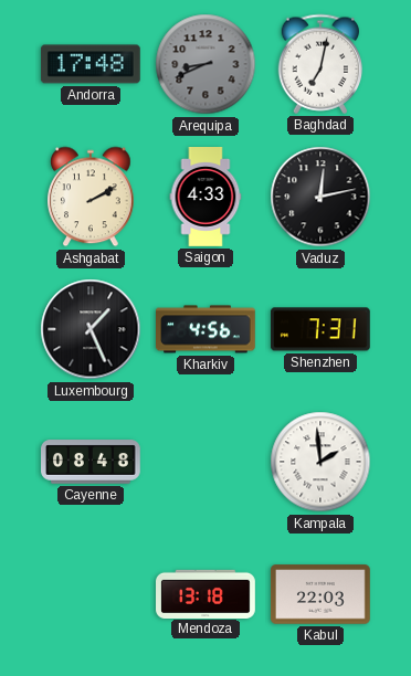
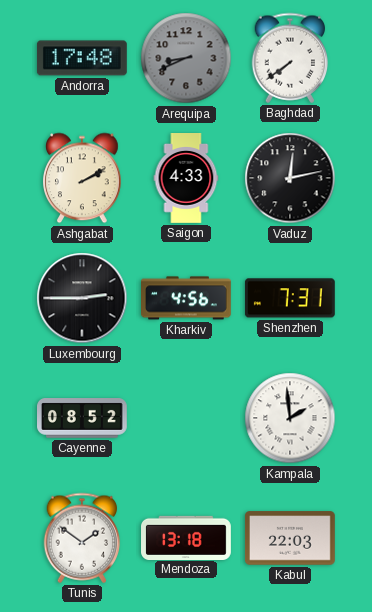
Baghdad: 7:02 -> 7:39 (290, 58)
Luxembourg: 1:26 -> 2:45 (82, 298)
Cayenne: 08:48 -> 08:52 (83, 418)
Tunis: none -> 1:51 (82, 538)
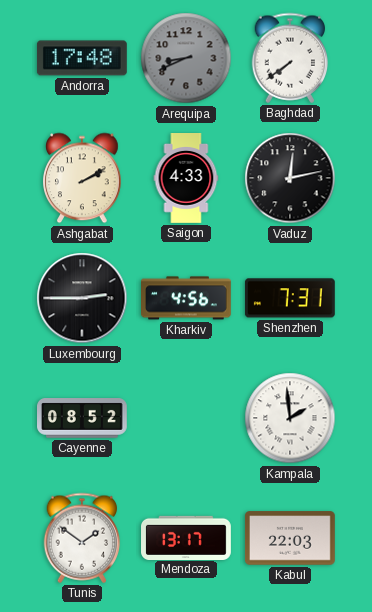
Mendoza: 13:18 -> 13:17 (187, 537)
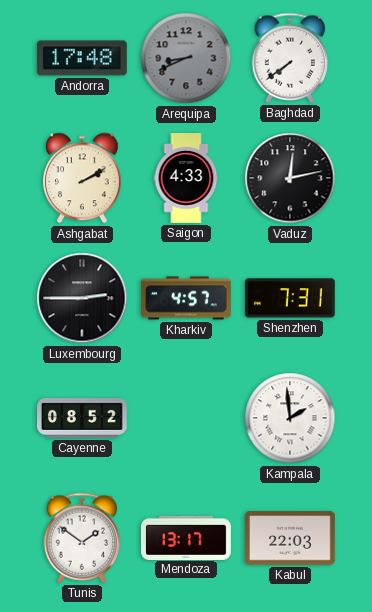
Kharkiv: 4:56 -> 4:57 (187, 298)
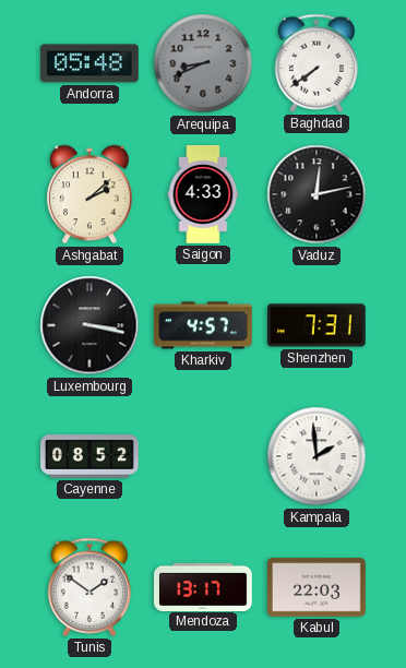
Andorra: 17:48 -> 05:48 (89, 63)
Ashgabat: 2:10 -> 2:08 (91, 194)
Luxembourg: 2:45 -> 3:17 (89, 325)
